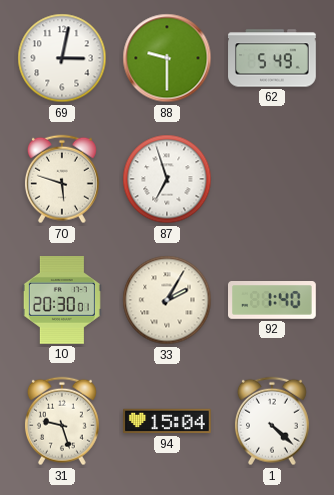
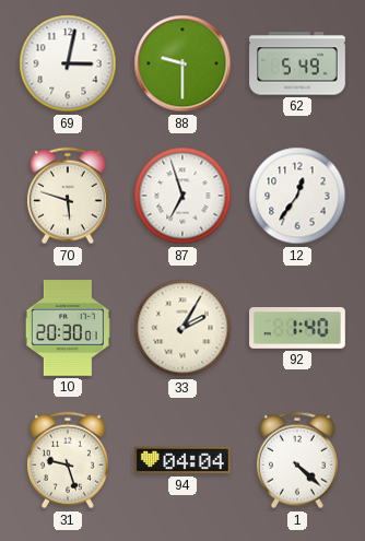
12: none -> 12:36 (297, 196)
94: 15:04 -> 04:04 (182, 460)
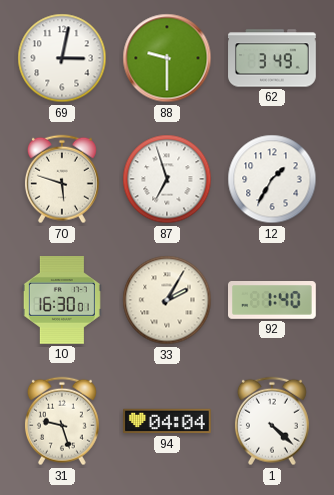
62: 5:49 -> 3:49 (272, 58)
12: 12:36 -> 1:35 (272, 179)
10: 20:30 -> 16:30 (62, 301)
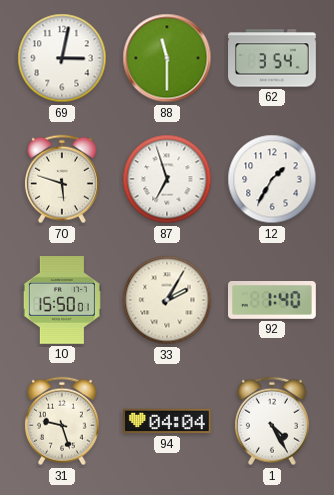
88: 9:30 -> 11:30 (167, 58)
62: 3:49 -> 3:54 (272, 58)
10: 16:30 -> 15:50 (62, 301)
1: 4:22 -> 4:25 (272, 421)
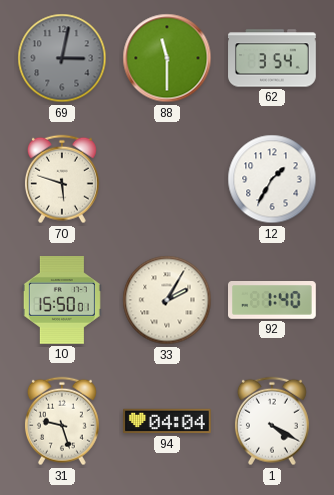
69 dial: white -> grey (62, 58)
87: 6:57 -> none (167, 179)
1: 4:25 -> 4:20 (272, 421)
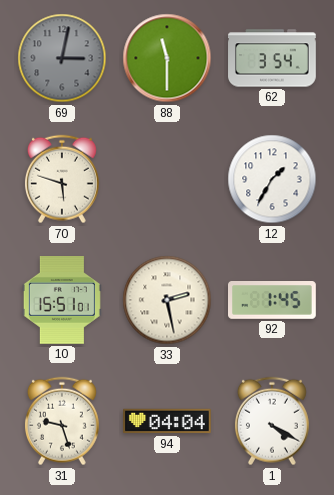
10: 15:50 -> 15:51 (62, 301)
33: 2:05 -> 2:28 (167, 300)
92: 1:40 -> 1:45 (273, 301)
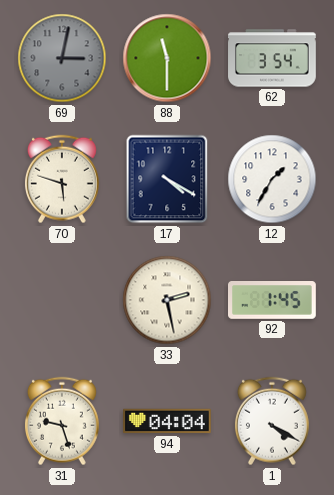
17: none -> 4:20 (167, 179)
10: 15:51 -> none (62, 301)
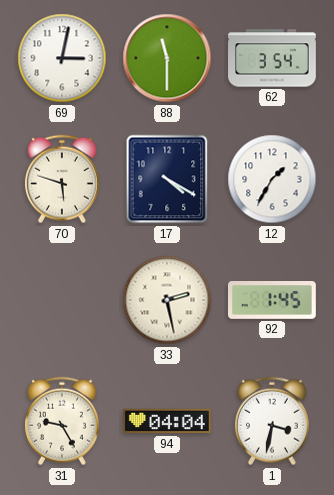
69 dial: grey -> white (62, 58)
31: 9:27 -> 9:25 (62, 421)
1: 4:20 -> 3:32 (272, 421)
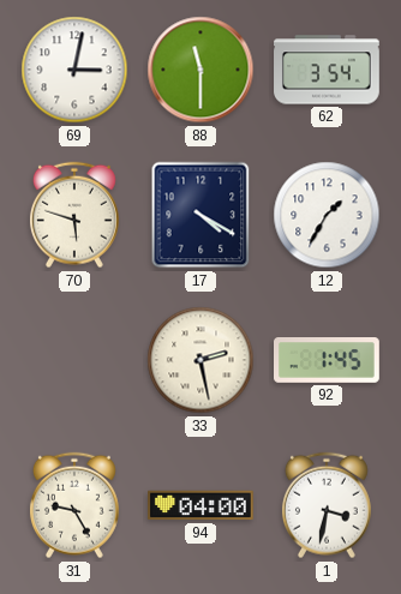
94: 04:04 -> 04:00 (200, 505)
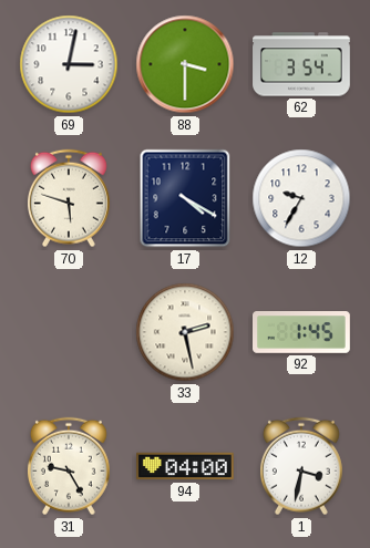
88: 11:30 -> 3:30 (185, 64)
12: 1:35 -> 9:35 (301, 198)
